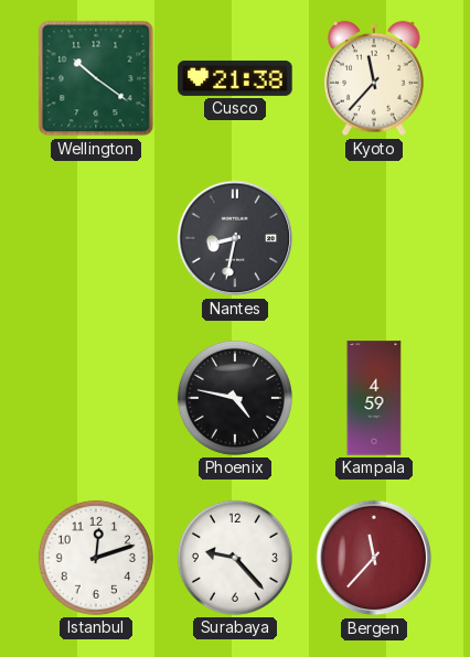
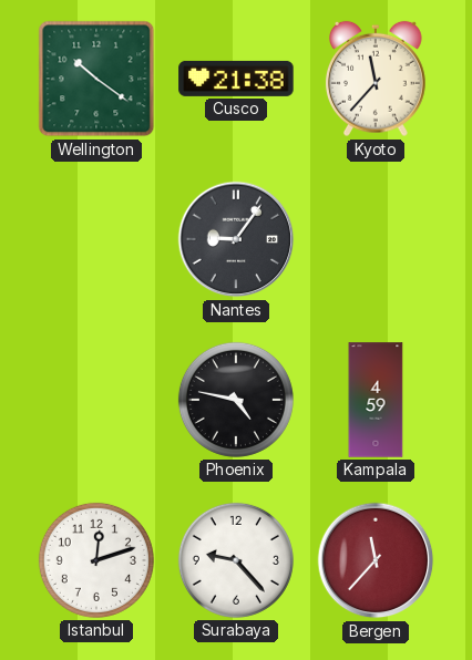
Nantes: 8:32 -> 9:06 (236, 239)
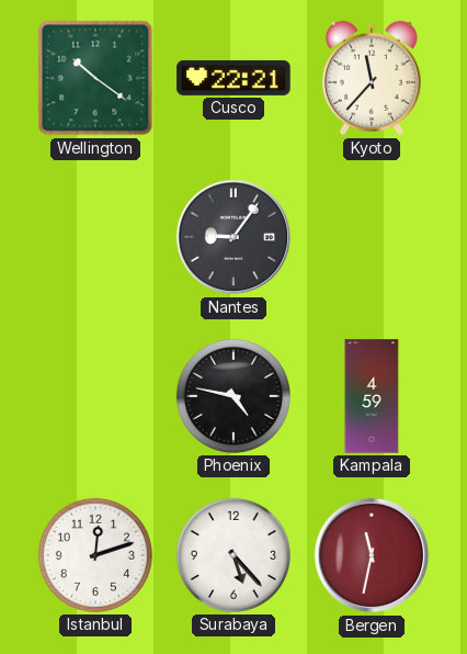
Cusco: 21:38 -> 22:21 (233, 78)
Surabaya: 9:23 -> 5:23 (233, 555)
Bergen: 11:37 -> 11:32 (372, 555)
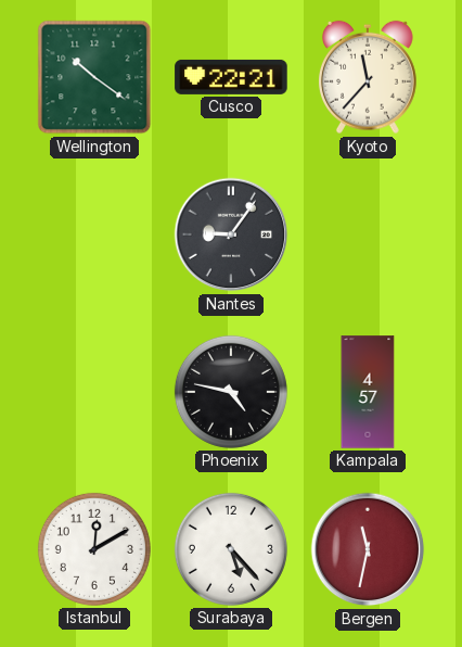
Kampala: 4:59 -> 4:57 (368, 392)
Istanbul: 12:12 -> 12:10 (94, 549)
